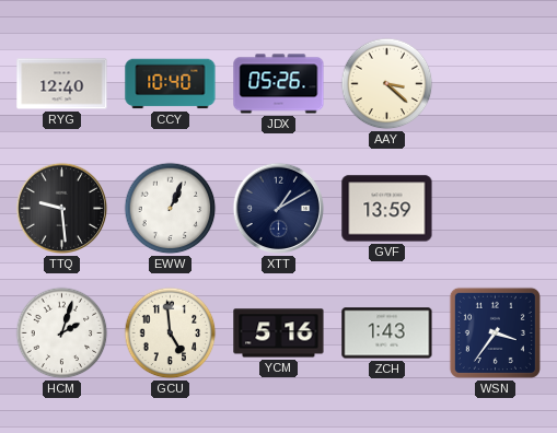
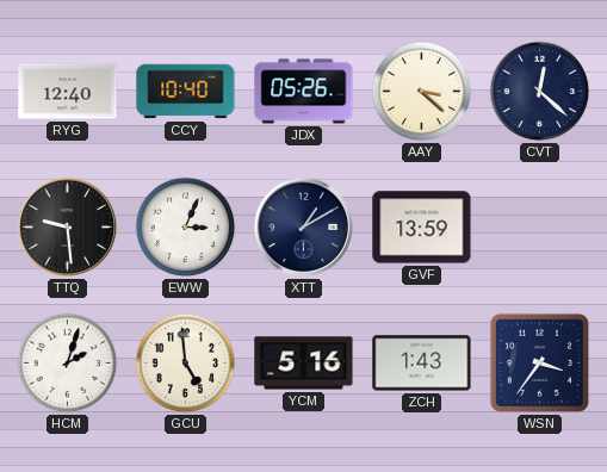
CVT: none -> 12:22 (540, 92)
EWW: 1:04 -> 3:04 (186, 228)
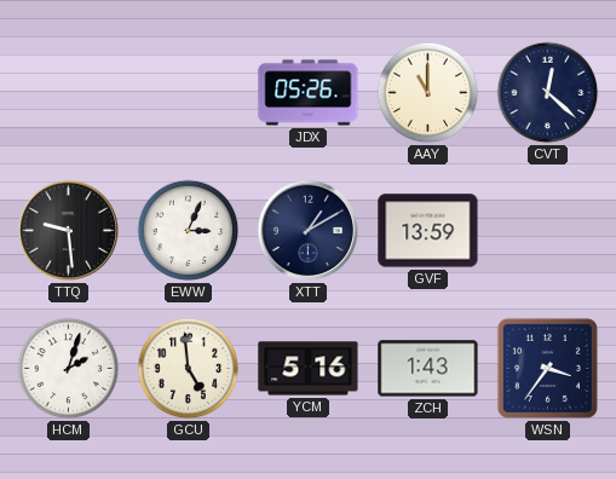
RYG: 12:40 -> none (68, 92)
CCY: 10:40 -> none (186, 92)
AAY: 3:22 -> 11:00 (428, 93)
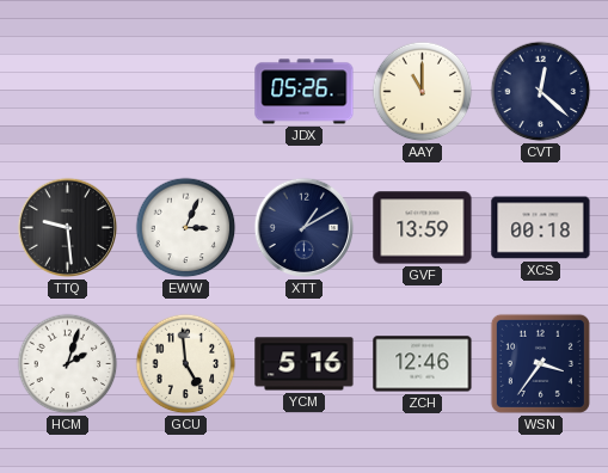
XCS: none -> 00:18 (541, 228)
ZCH: 1:43 -> 12:46 (423, 364)
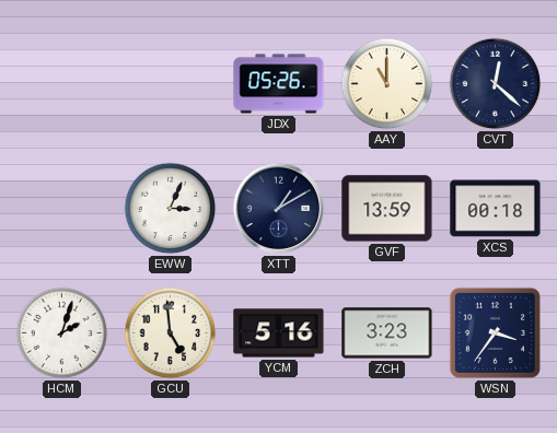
TTQ: 9:29 -> none (68, 228)
ZCH: 12:46 -> 3:23 (387, 333)
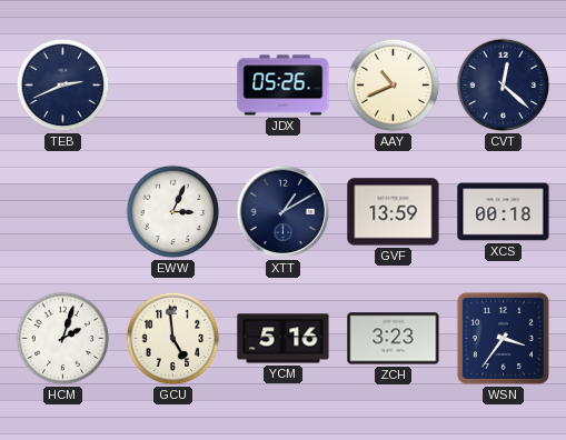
TEB: none -> 2:41 (63, 86)
AAY: 11:00 -> 10:41 (394, 86)
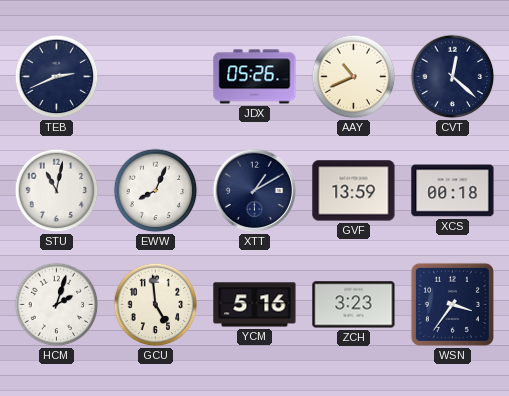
STU: none -> 11:02 (57, 191)
EWW: 3:04 -> 8:04 (156, 191)
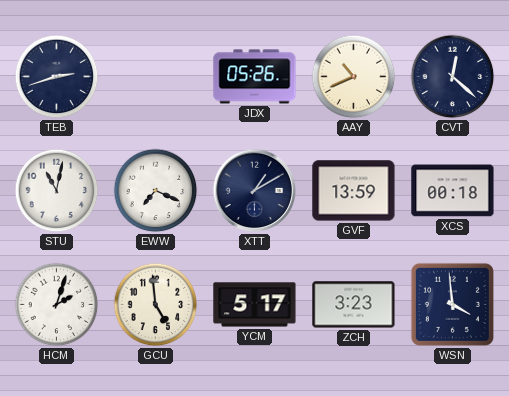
TEB: 2:41 -> 2:42 (57, 77)
EWW: 8:04 -> 7:19 (156, 191)
YCM: 5:16 -> 5:17 (255, 305)
WSN: 3:36 -> 3:59 (452, 304)
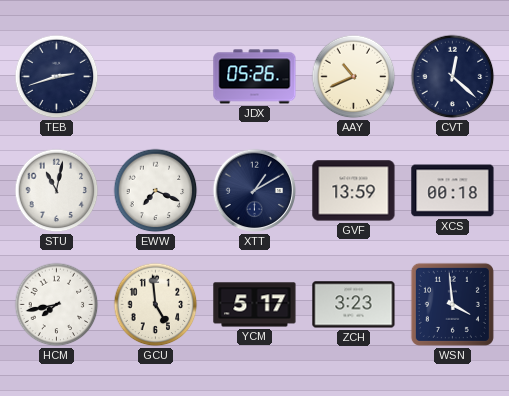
HCM: 2:03 -> 7:43 (57, 305)
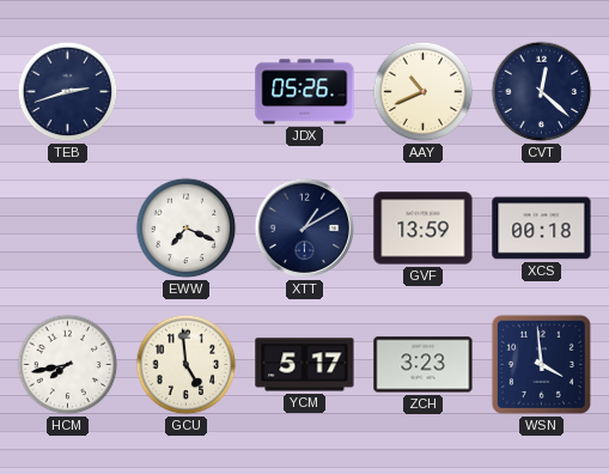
STU: 11:02 -> none (57, 191)
